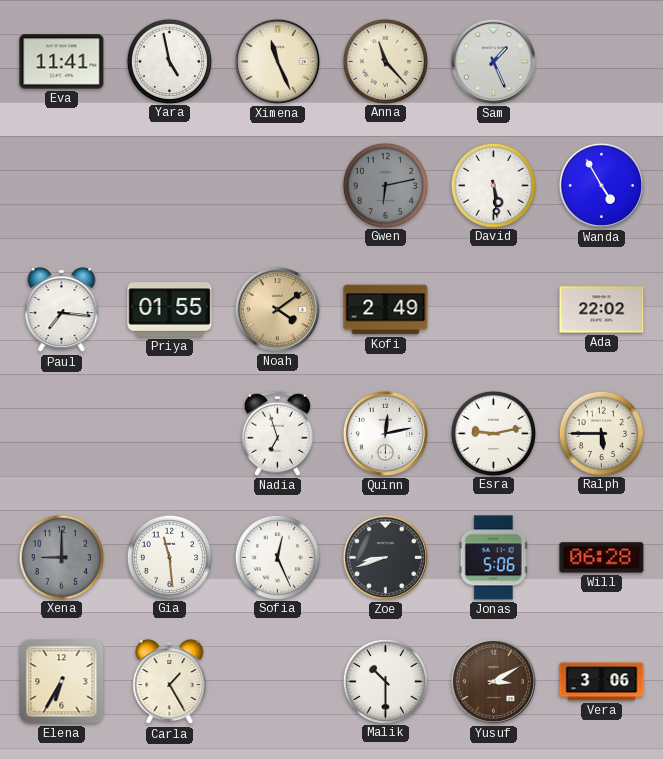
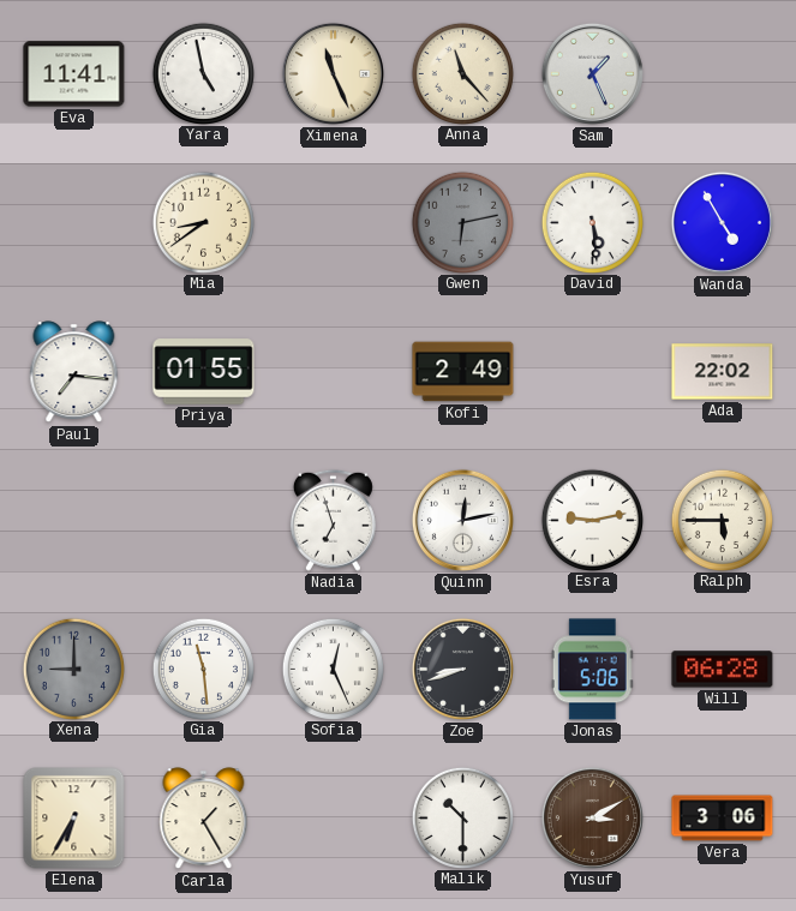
Mia: none -> 8:39 (203, 222)
Noah: 4:09 -> none (277, 309)
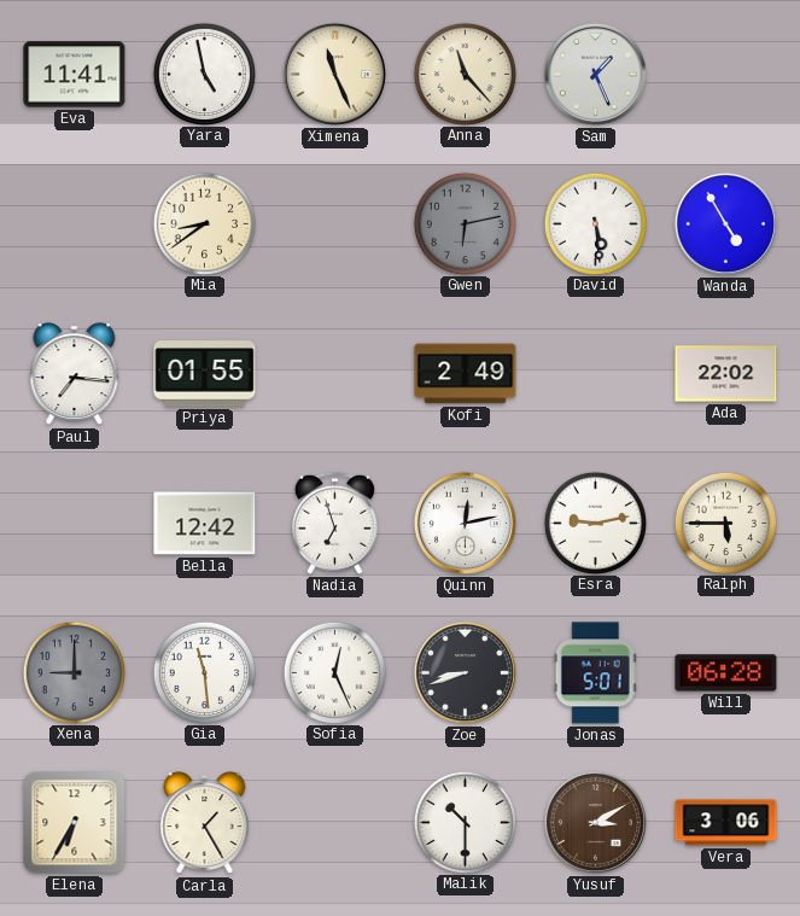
Bella: none -> 12:42 (205, 524)
Jonas: 5:06 -> 5:01 (595, 673)
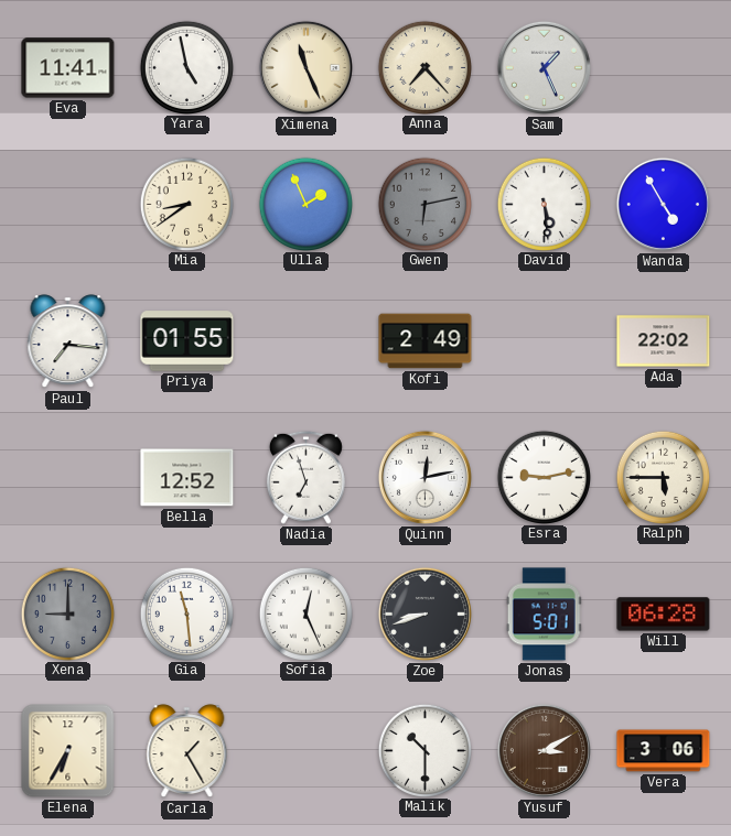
Anna: 11:23 -> 7:23 (424, 67)
Ulla: none -> 1:56 (305, 204)
Bella: 12:42 -> 12:52 (187, 478)
